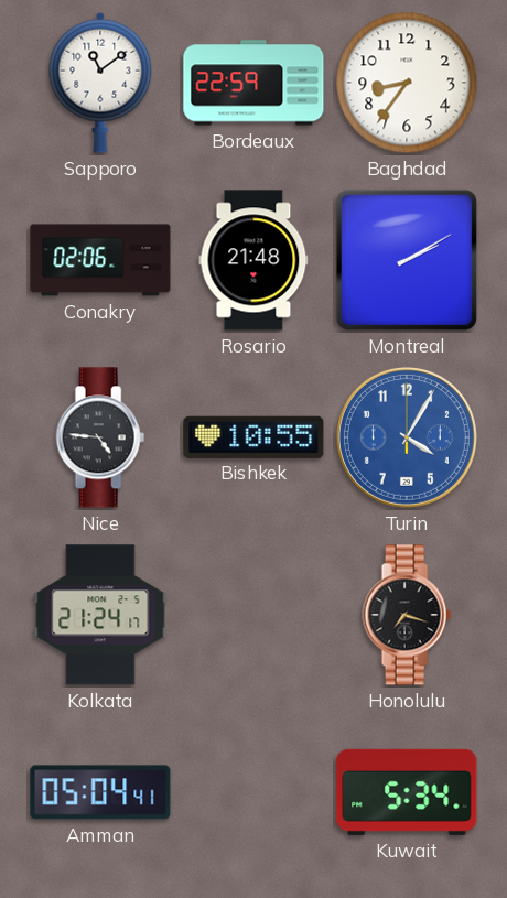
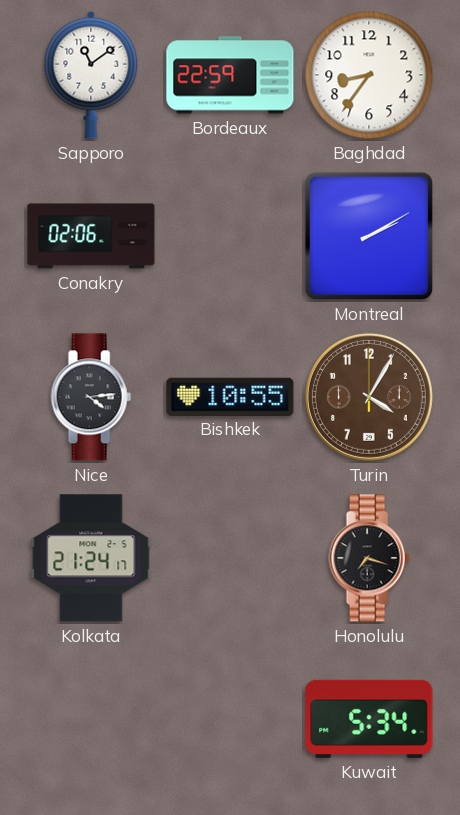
Rosario: 21:48 -> none (253, 260)
Nice: 4:46 -> 4:14 (91, 397)
Turin dial: blue -> brown (369, 397)
Amman: 05:04 -> none (100, 792)
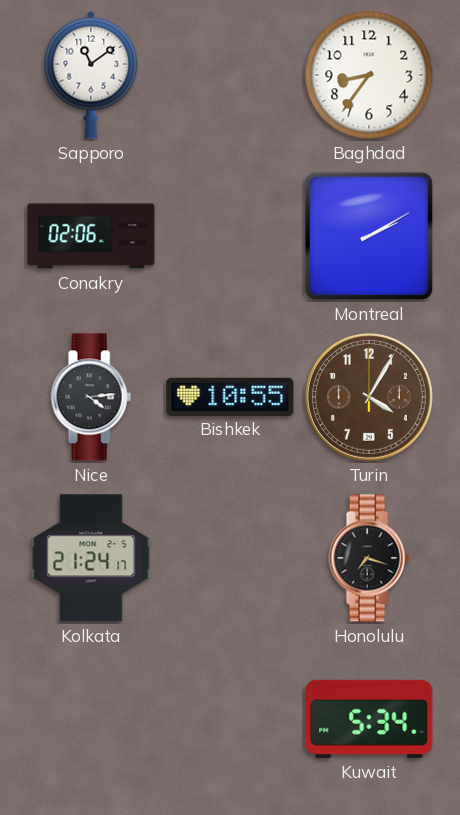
Bordeaux: 22:59 -> none (230, 75)
